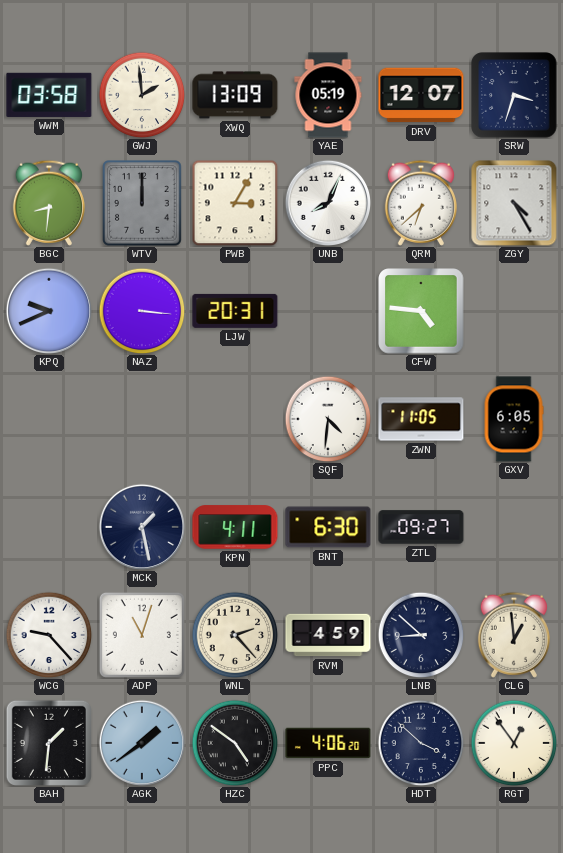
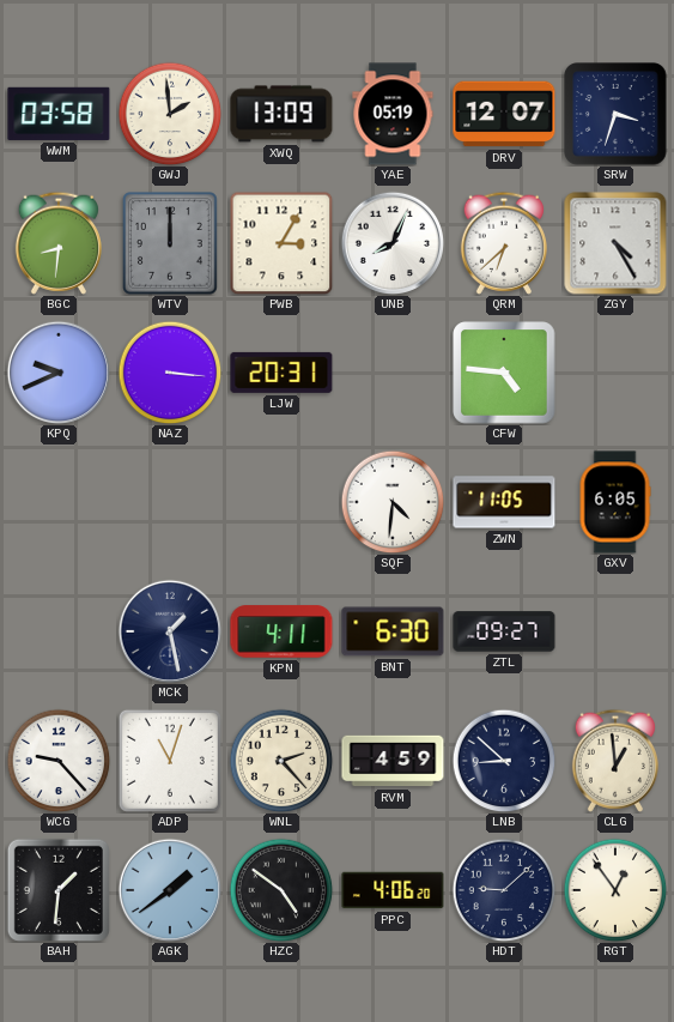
HDT: 3:52 -> 9:08 (504, 890)
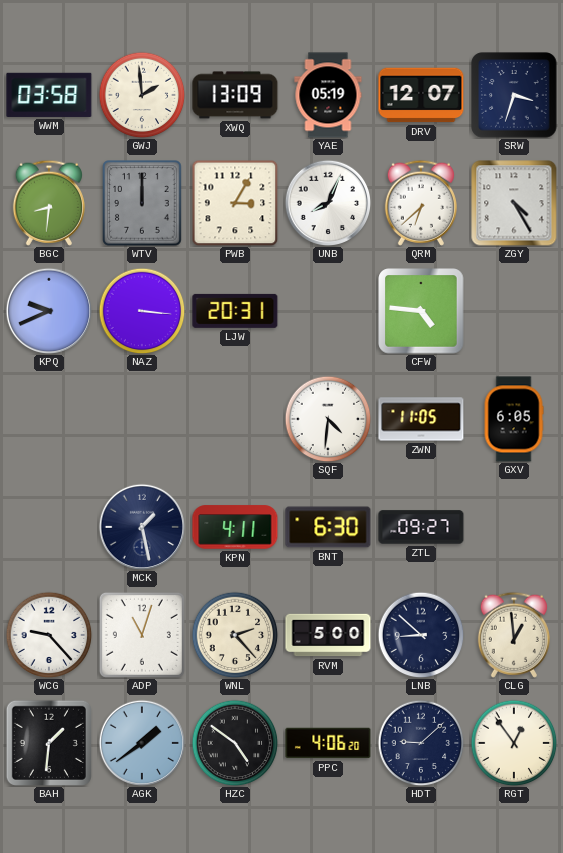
RVM: 4:59 -> 5:00 (328, 635)
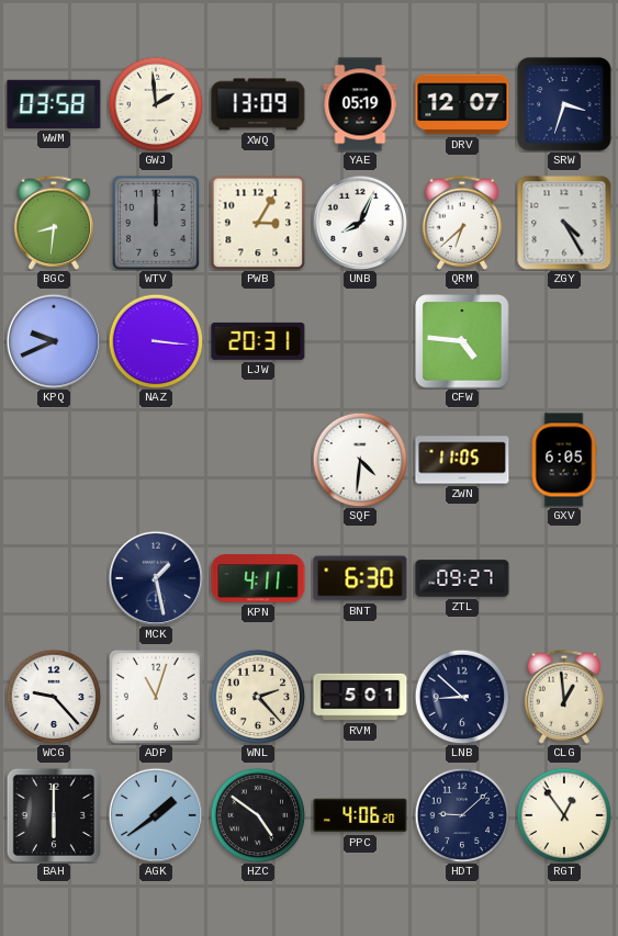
RVM: 5:00 -> 5:01 (360, 697)
BAH: 1:31 -> 6:00 (54, 815)
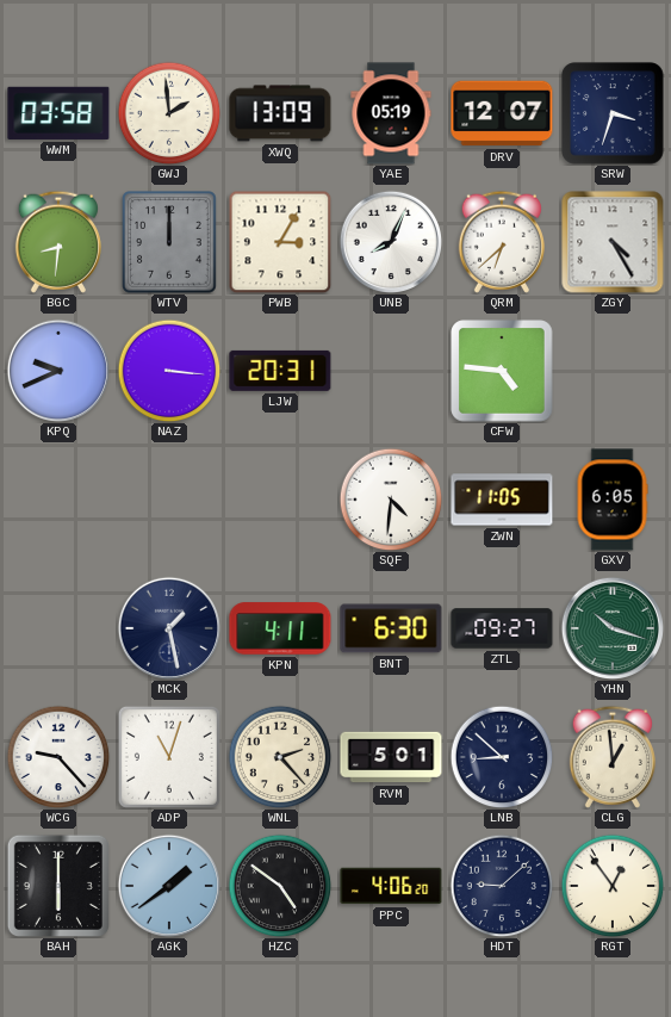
YHN: none -> 10:18 (611, 627)
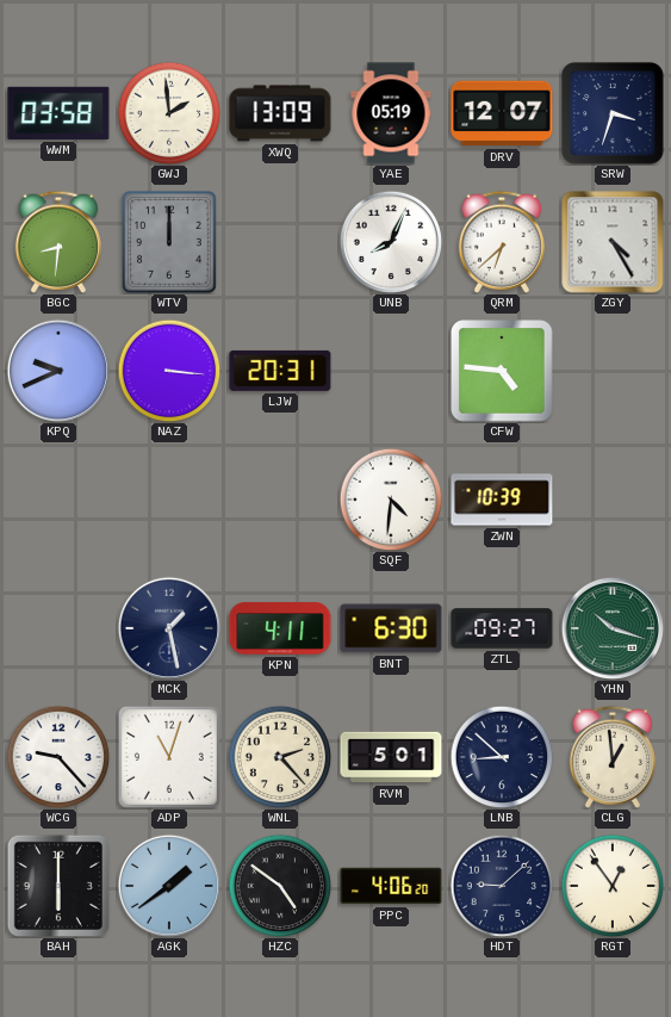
PWB: 3:05 -> none (280, 242)
ZWN: 11:05 -> 10:39 (502, 500)
GXV: 6:05 -> none (613, 500)
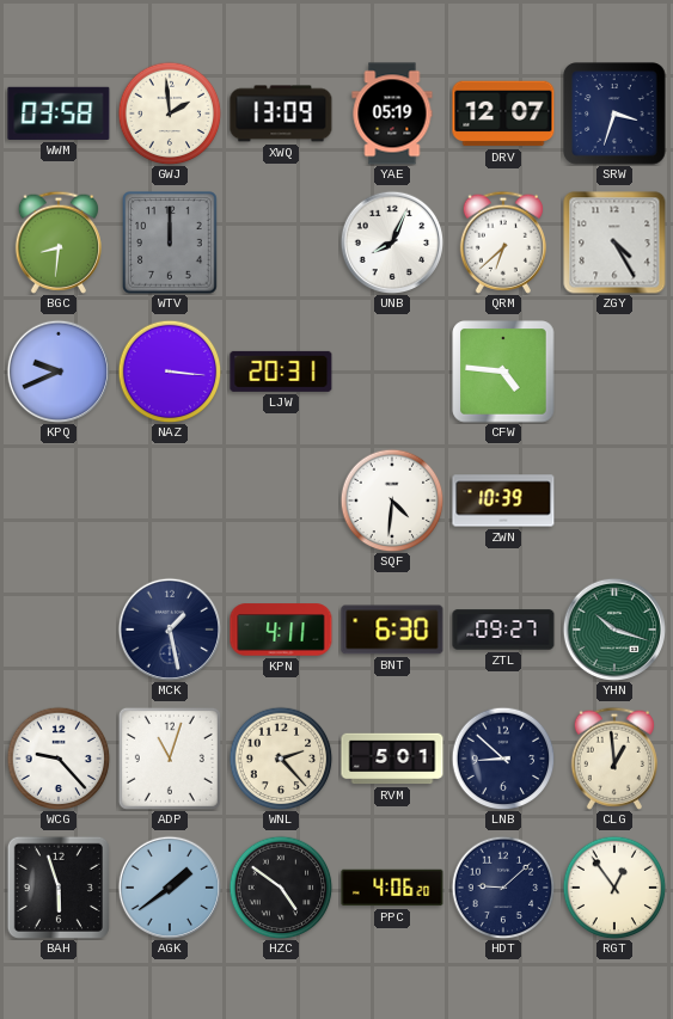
BAH: 6:00 -> 5:57 (59, 888)
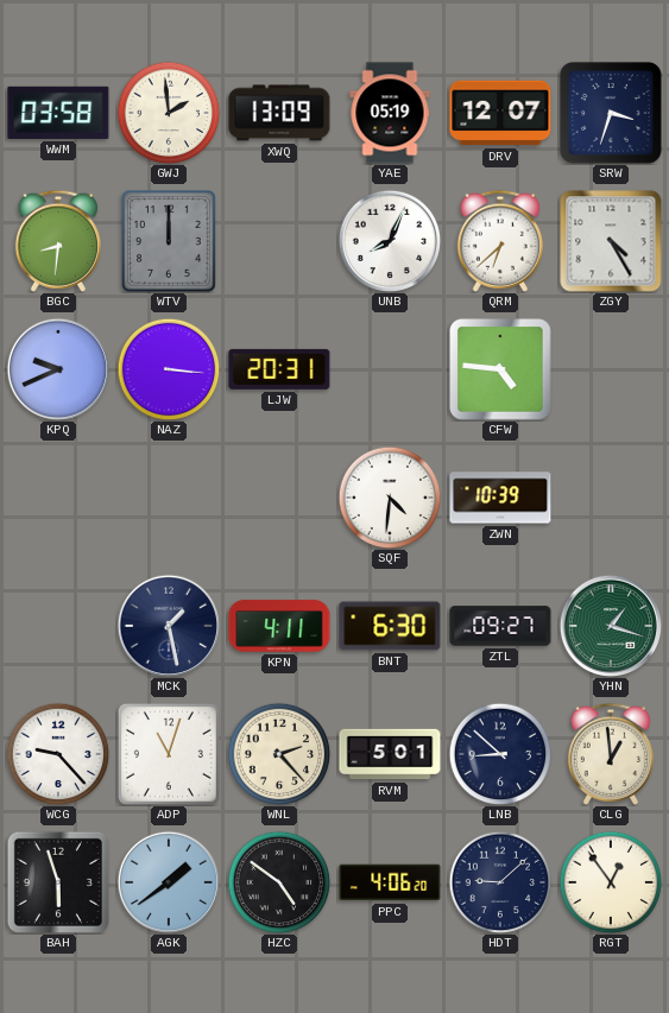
YHN: 10:18 -> 1:18 (610, 625)
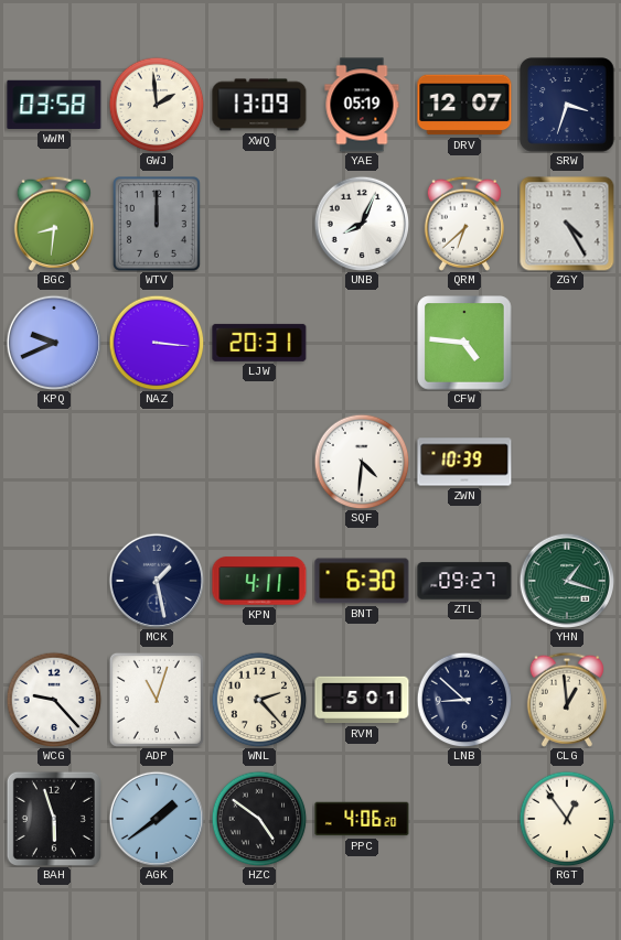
HDT: 9:08 -> none (500, 882)
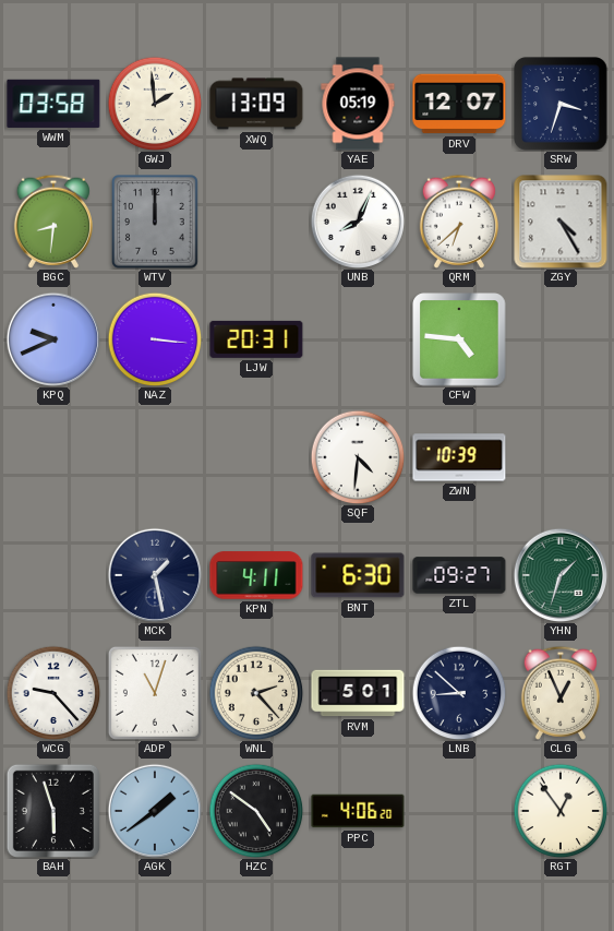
YHN: 1:18 -> 1:33 (559, 574)
CLG: 12:59 -> 12:56 (559, 693)
